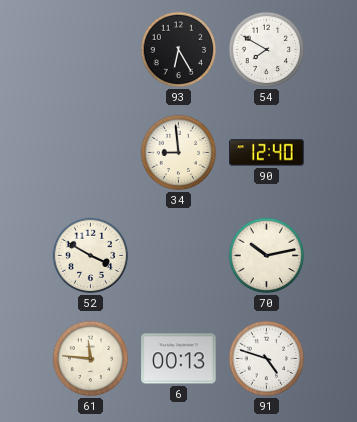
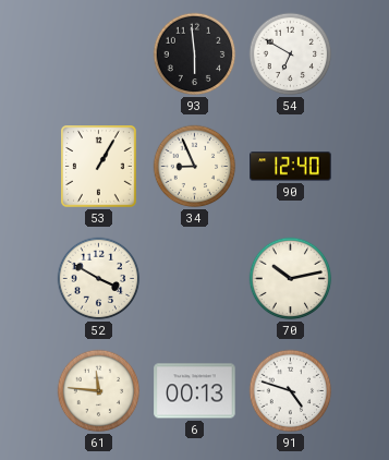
93: 6:25 -> 5:59 (195, 55)
54: 7:50 -> 6:50 (291, 55)
53: none -> 1:05 (99, 167)
34: 8:59 -> 8:56 (195, 167)
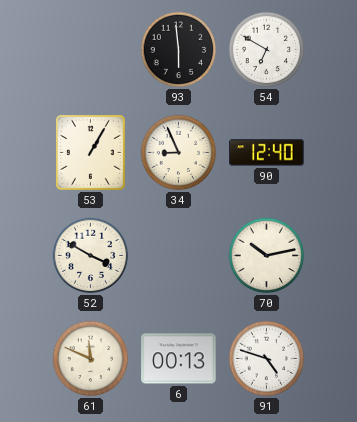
61: 11:46 -> 11:49 (91, 359)
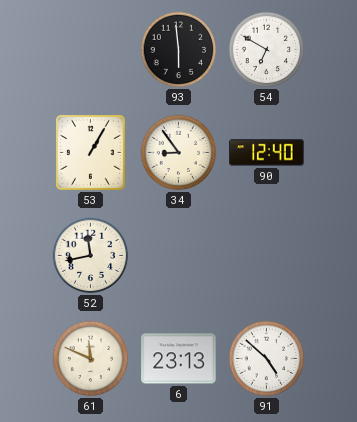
34: 8:56 -> 8:54 (179, 153)
52: 3:50 -> 11:43 (91, 256)
70: 10:13 -> none (267, 256)
6: 00:13 -> 23:13 (179, 359)
91: 4:48 -> 4:52 (267, 359)
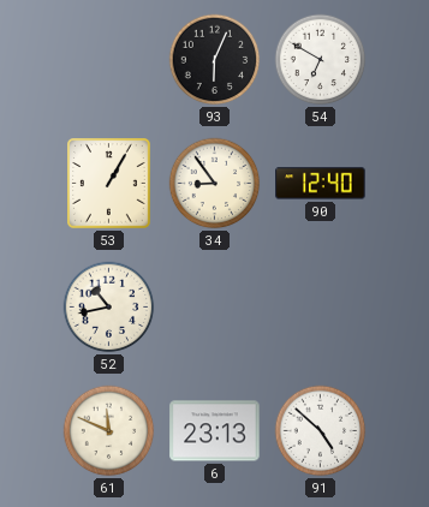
93: 5:59 -> 6:04 (215, 60)
52: 11:43 -> 10:43 (109, 308)
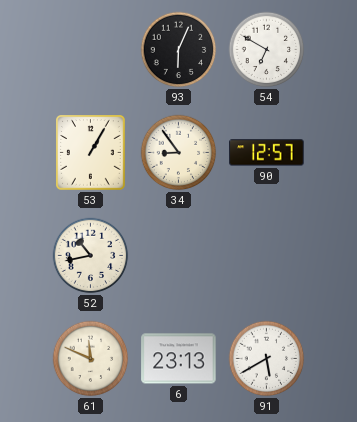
90: 12:40 -> 12:57 (267, 153)
91: 4:52 -> 5:40 (267, 359)
